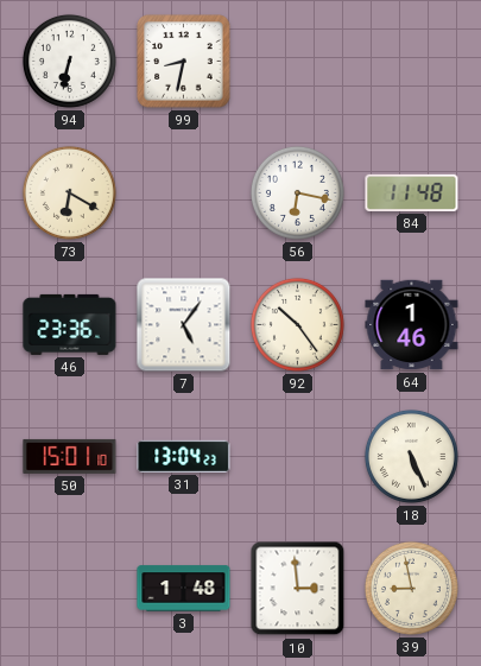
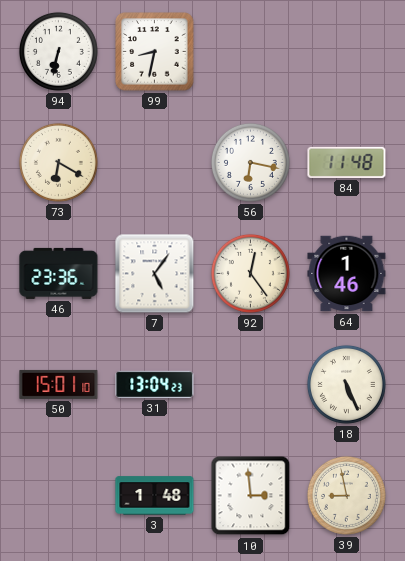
92: 10:24 -> 12:24 (250, 273)
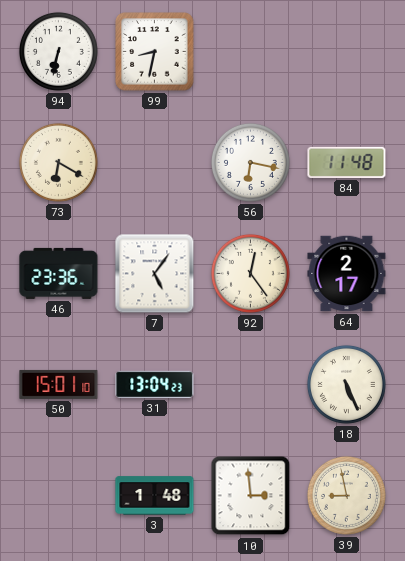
64: 1:46 -> 2:17 (347, 274)
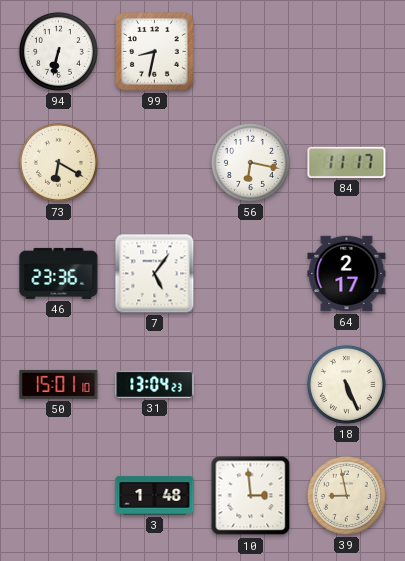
84: 11:48 -> 11:17 (347, 162)
92: 12:24 -> none (250, 273)
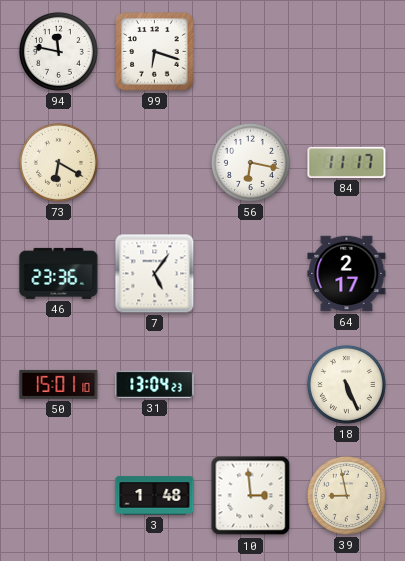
94: 6:32 -> 11:47 (58, 51)
99: 8:32 -> 6:18 (155, 52)
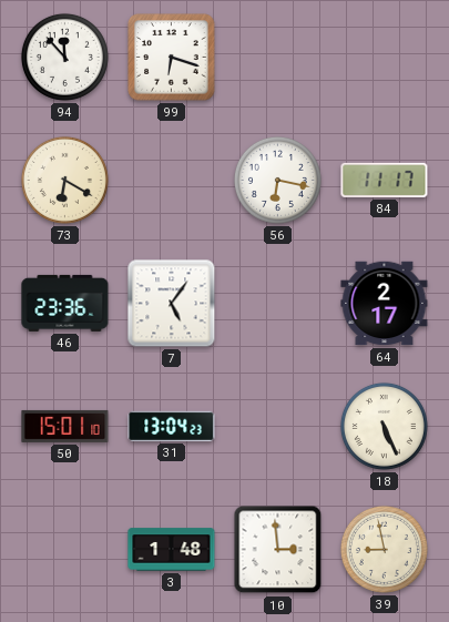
94: 11:47 -> 11:53 (64, 57)
